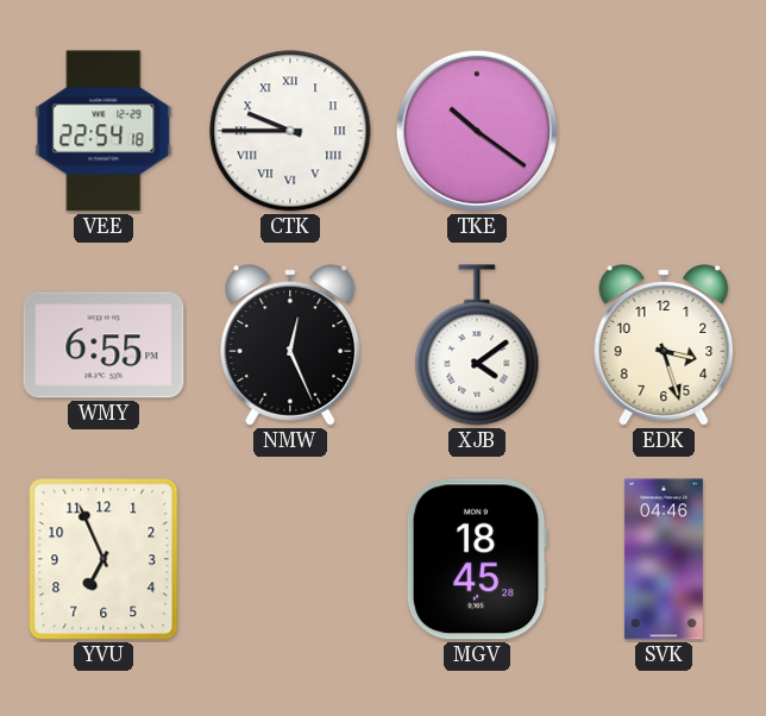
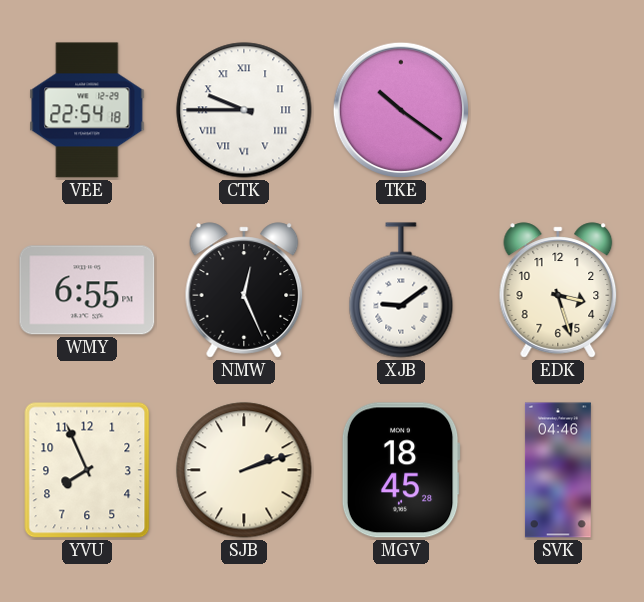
XJB: 4:09 -> 9:09 (401, 290)
YVU: 6:56 -> 7:56 (87, 470)
SJB: none -> 2:12 (244, 470)
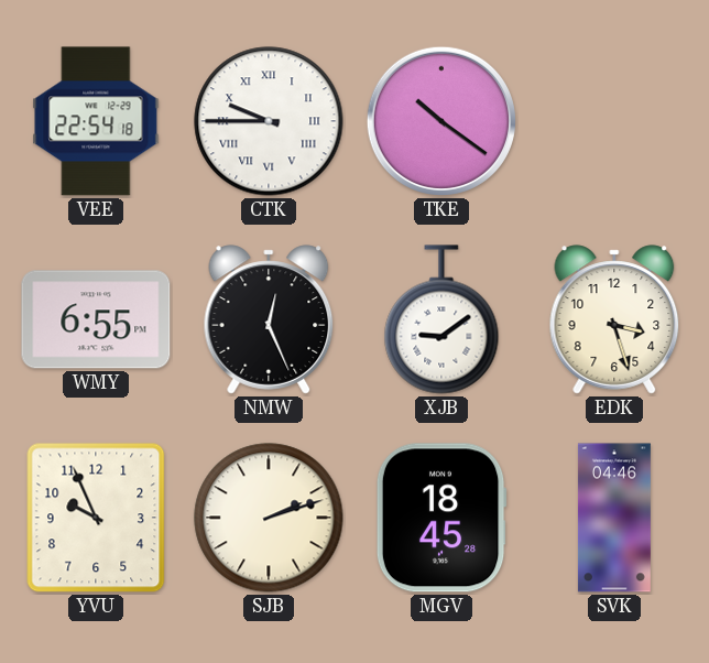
YVU: 7:56 -> 9:56 (96, 518)
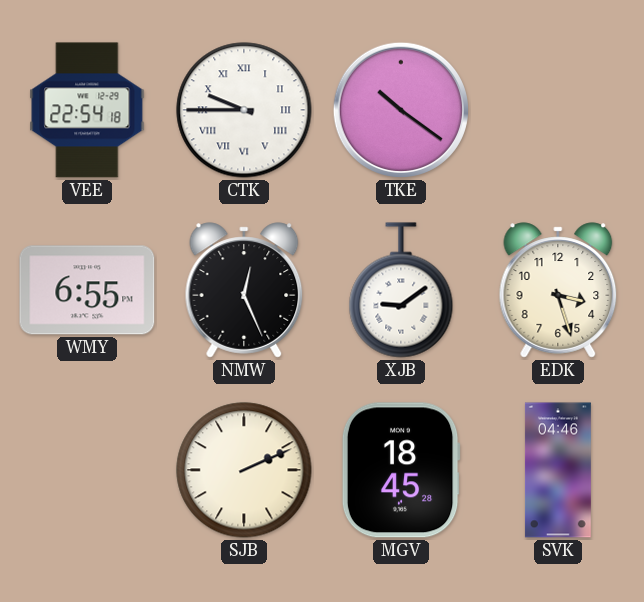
YVU: 9:56 -> none (96, 518)
SJB: 2:12 -> 2:11 (244, 470)
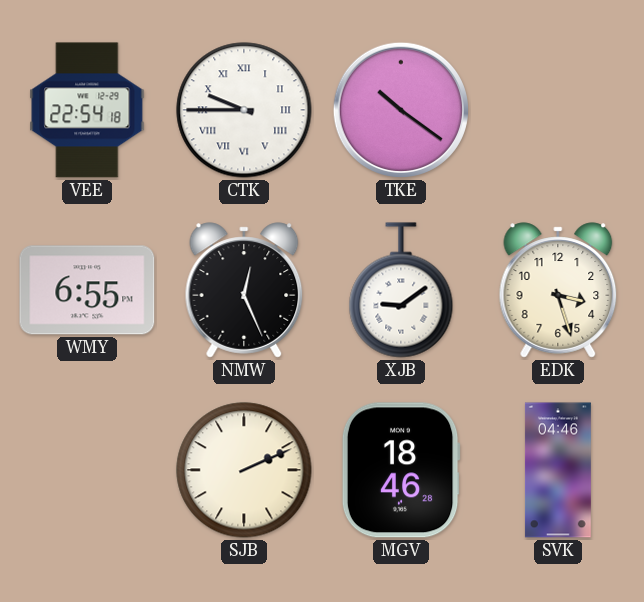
MGV: 18:45 -> 18:46 (401, 470)
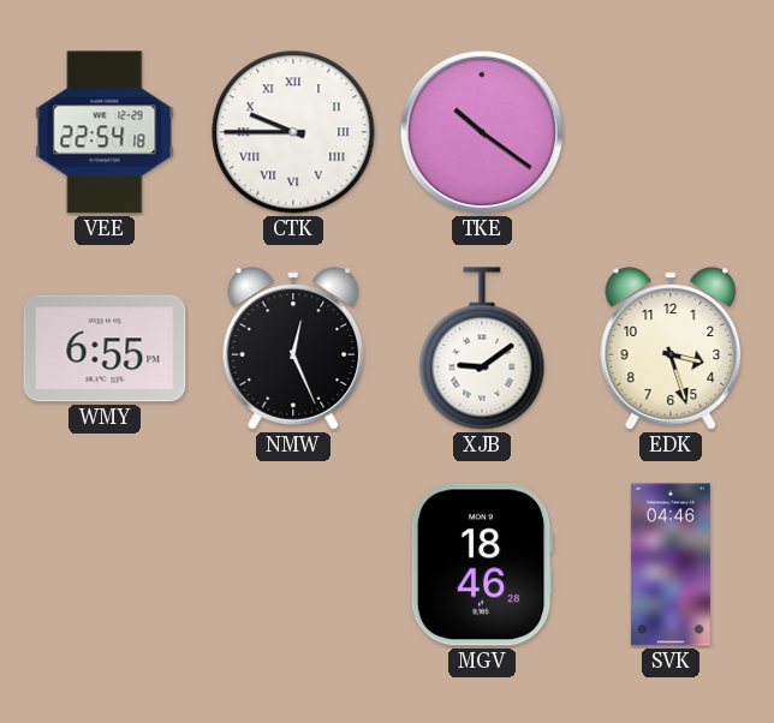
SJB: 2:11 -> none (244, 470)
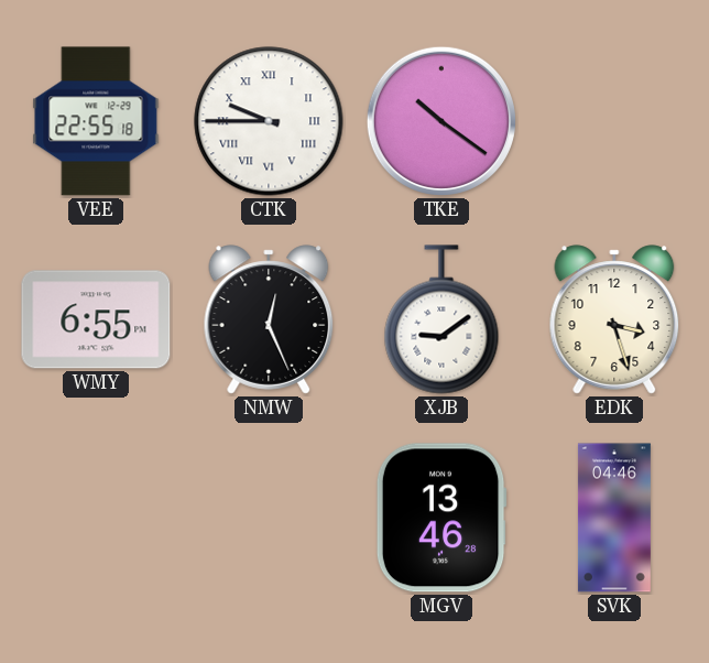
VEE: 22:54 -> 22:55 (96, 121)
MGV: 18:46 -> 13:46 (441, 518)
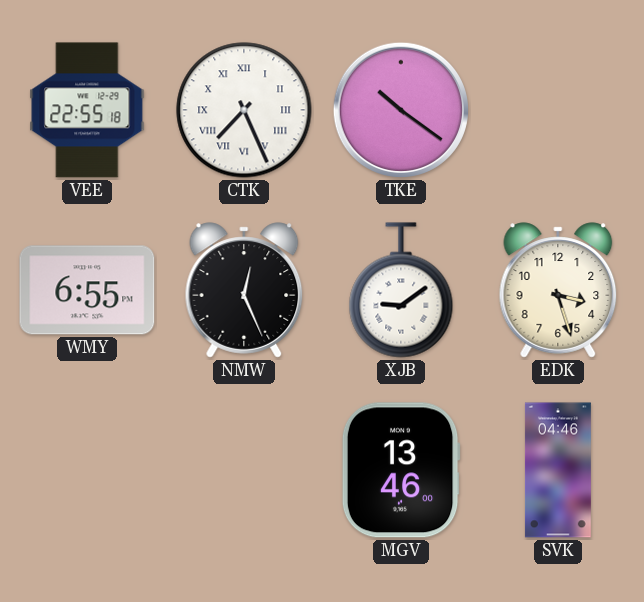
CTK: 9:45 -> 7:26 (244, 110)
MGV: 13:46:28 -> 13:46:00 (401, 470)
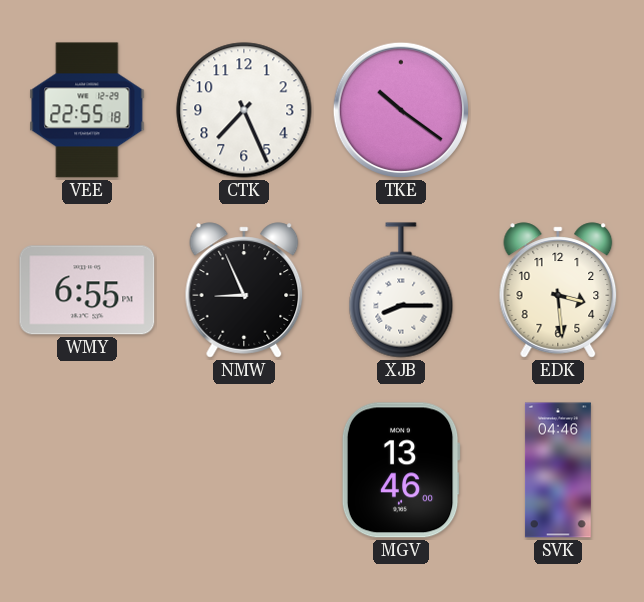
CTK numerals: Roman -> Arabic (244, 110)
NMW: 12:26 -> 8:56 (244, 290)
XJB: 9:09 -> 8:15 (401, 290)
EDK: 3:27 -> 3:29 (558, 290)
